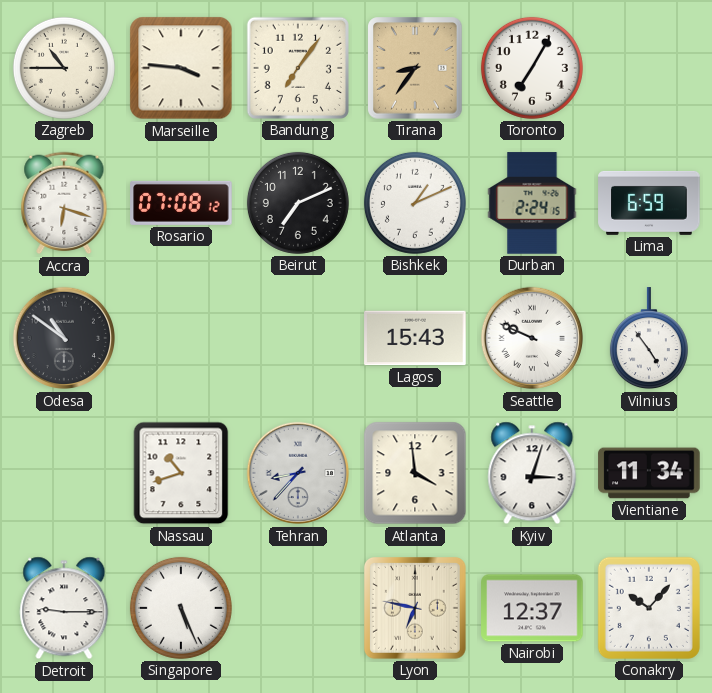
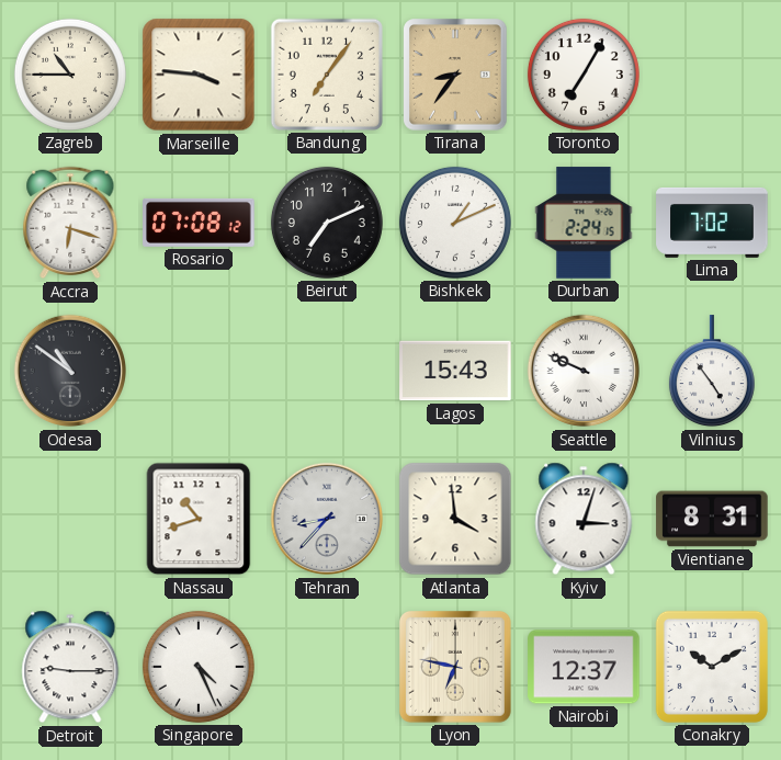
Lima: 6:59 -> 7:02 (712, 223)
Vientiane: 11:34 -> 8:31 (712, 519)
Singapore: 5:26 -> 4:26 (199, 667)
Conakry: 10:07 -> 10:10 (712, 667)
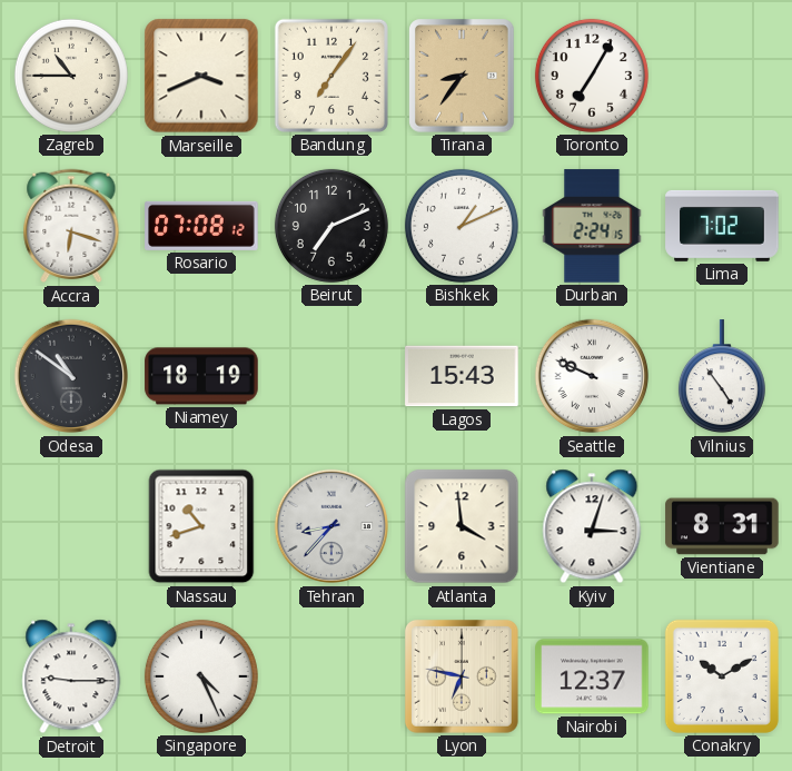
Marseille: 3:46 -> 3:41 (201, 76)
Niamey: none -> 18:19 (201, 376)
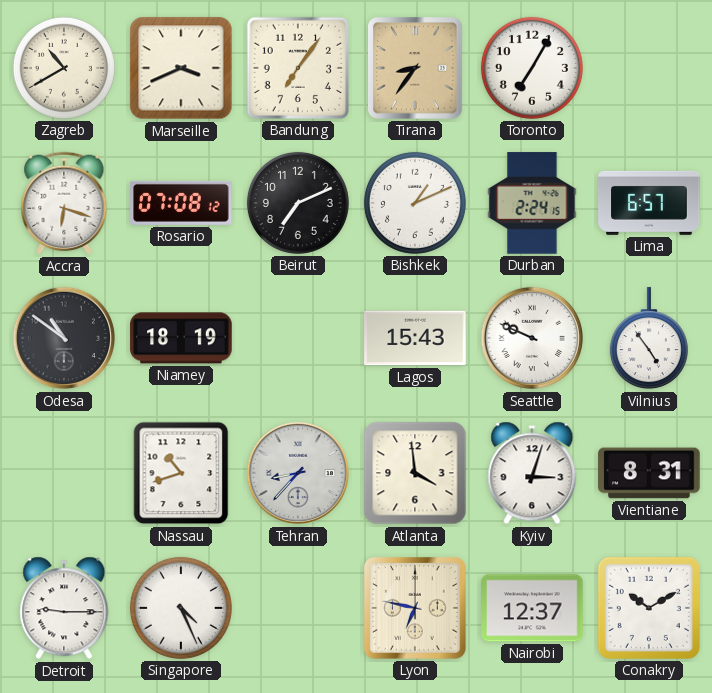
Zagreb: 10:45 -> 10:40 (64, 68)
Lima: 7:02 -> 6:57 (649, 203)
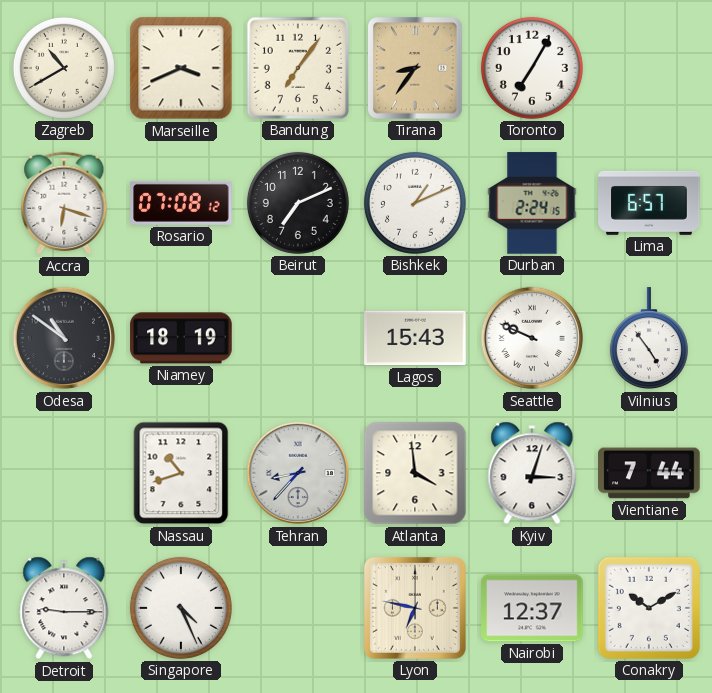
Vientiane: 8:31 -> 7:44 (649, 473)
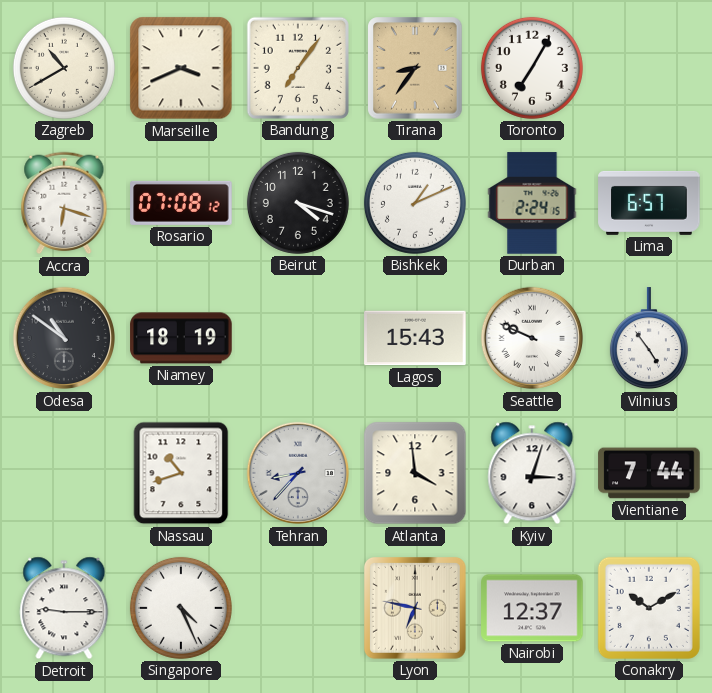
Beirut: 7:11 -> 4:18 (298, 203)
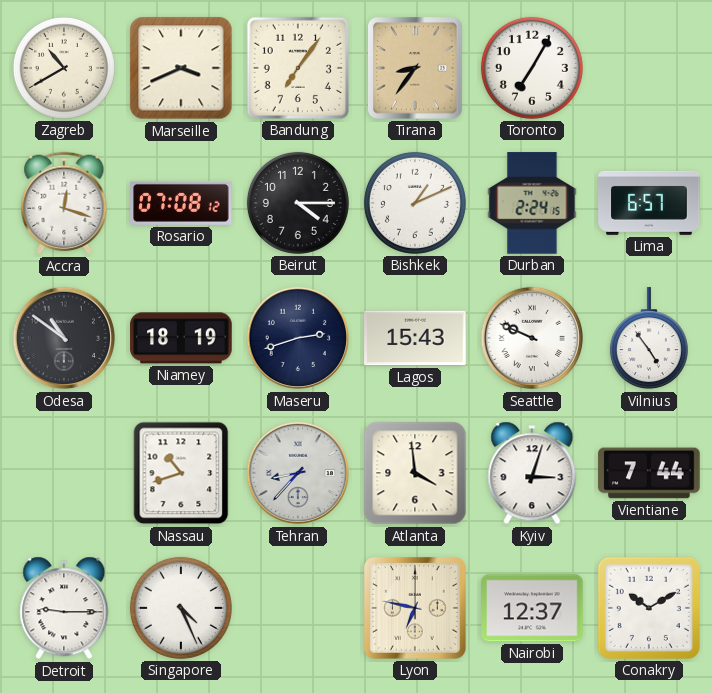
Accra: 6:18 -> 12:18 (64, 203)
Beirut: 4:18 -> 4:15 (298, 203)
Maseru: none -> 2:42 (298, 338)
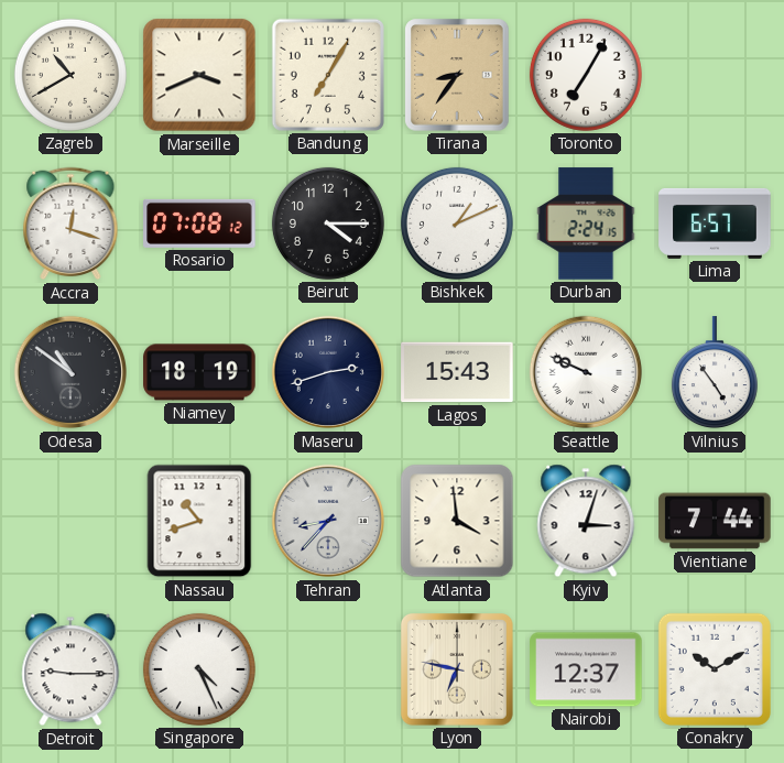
Bandung: 7:06 -> 7:05 (328, 75)
